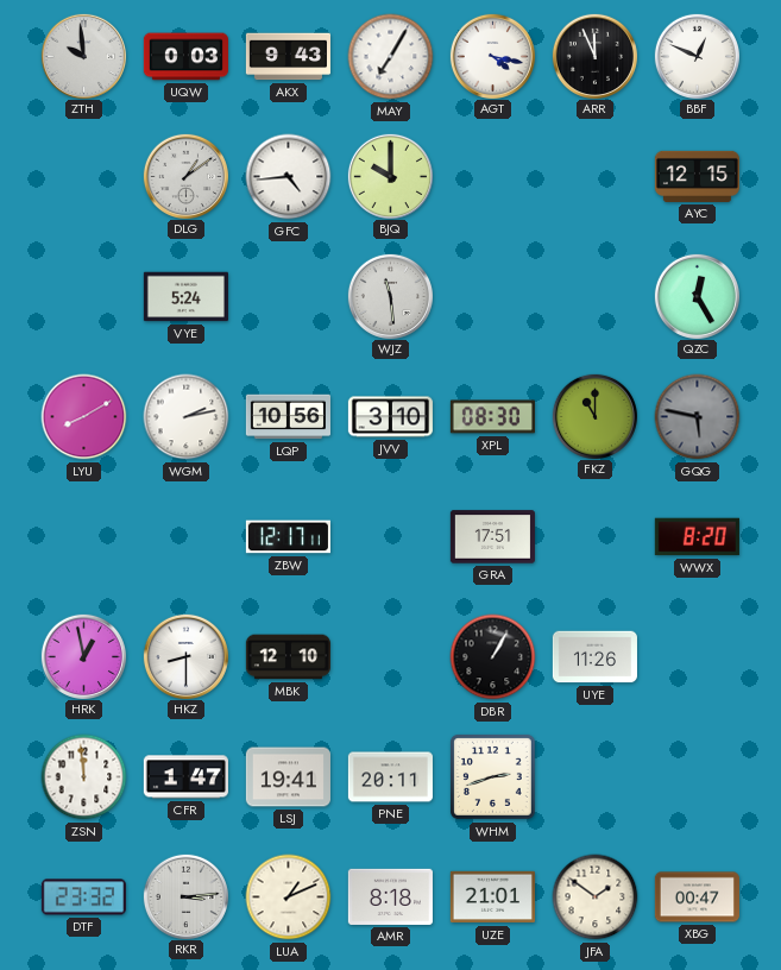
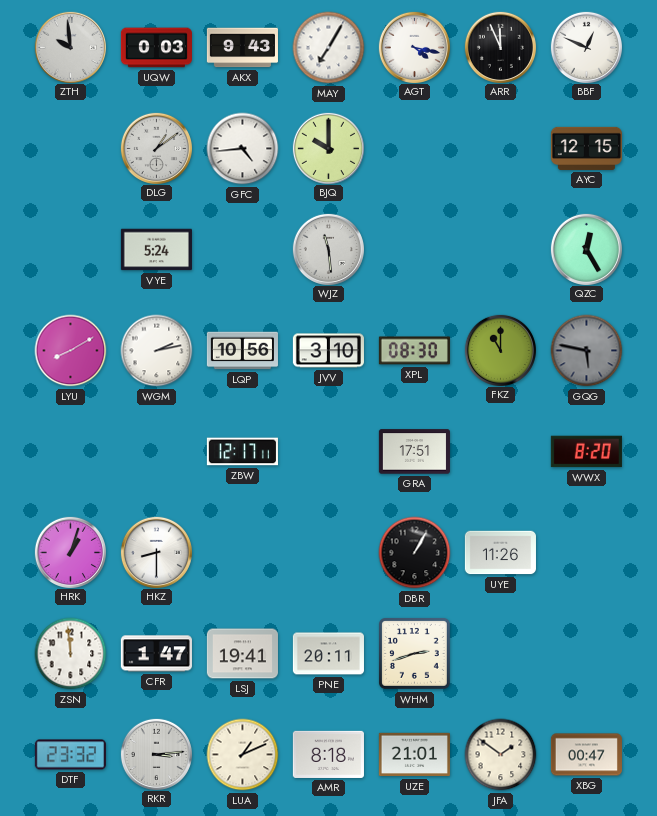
HRK: 12:58 -> 1:03 (70, 552)
MBK: 12:10 -> none (288, 657)
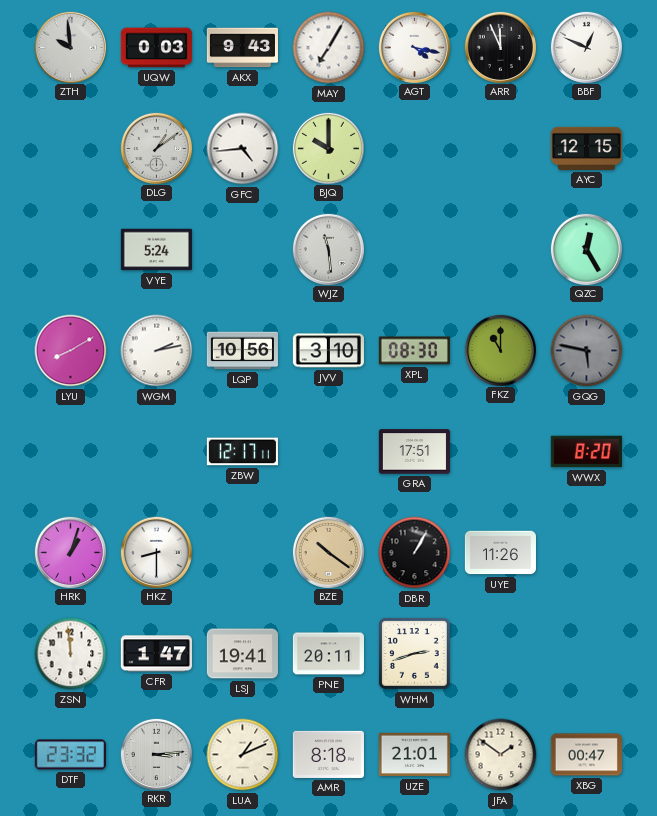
BZE: none -> 10:21 (328, 552)
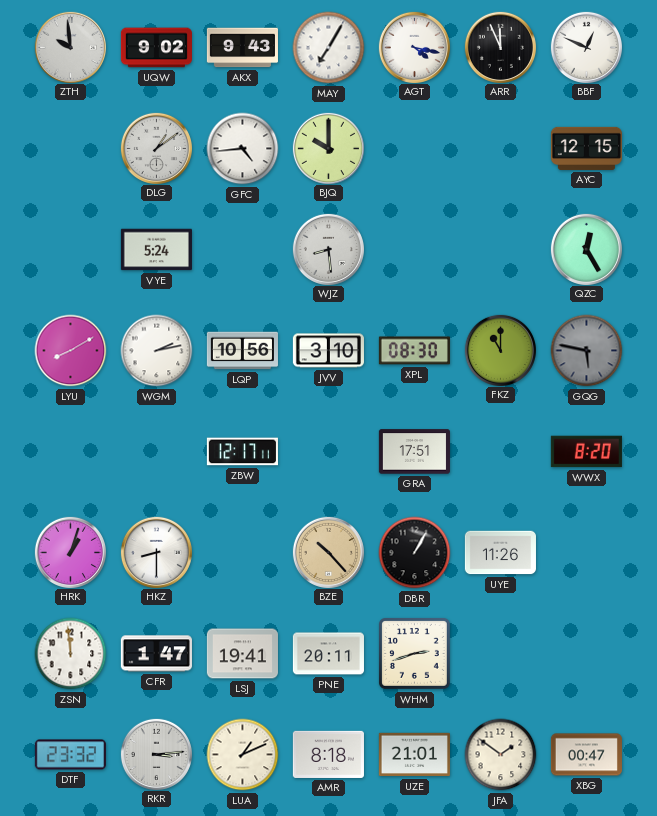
UQW: 0:03 -> 9:02 (156, 48)
WJZ: 11:29 -> 8:29 (328, 249)
BZE: 10:21 -> 10:23 (328, 552)
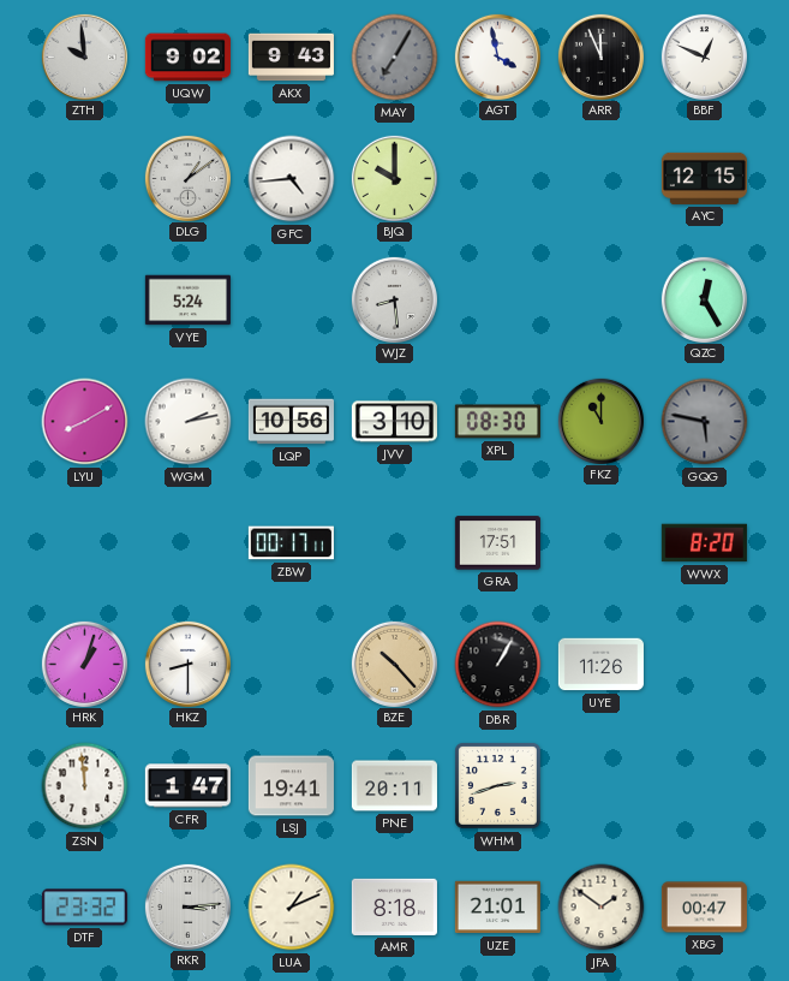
MAY dial: white -> grey (395, 58)
AGT: 4:17 -> 3:58 (497, 57)
ZBW: 12:17 -> 00:17 (291, 543)
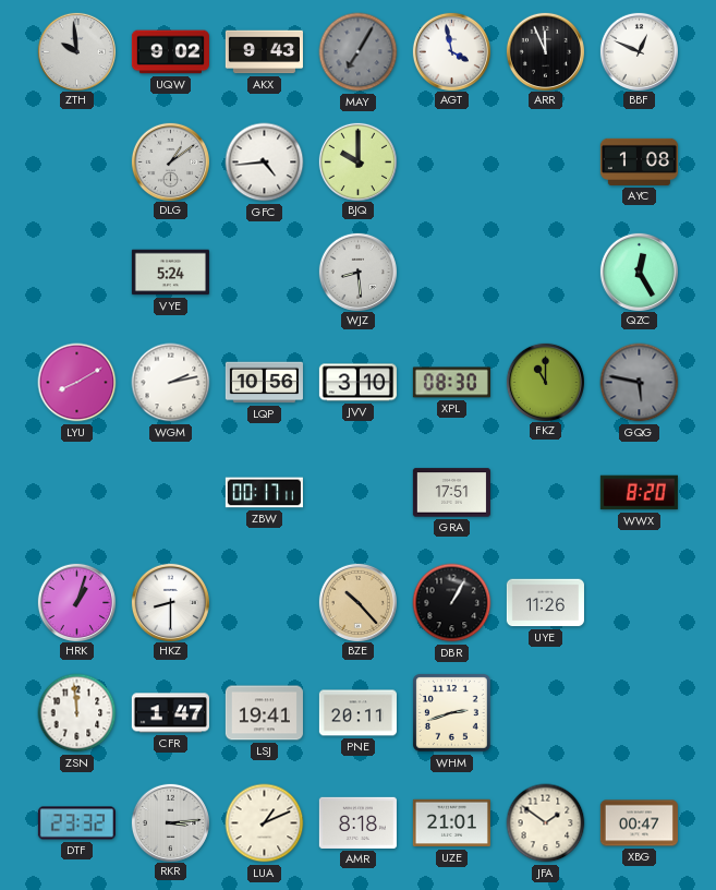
AYC: 12:15 -> 1:08 (639, 161)
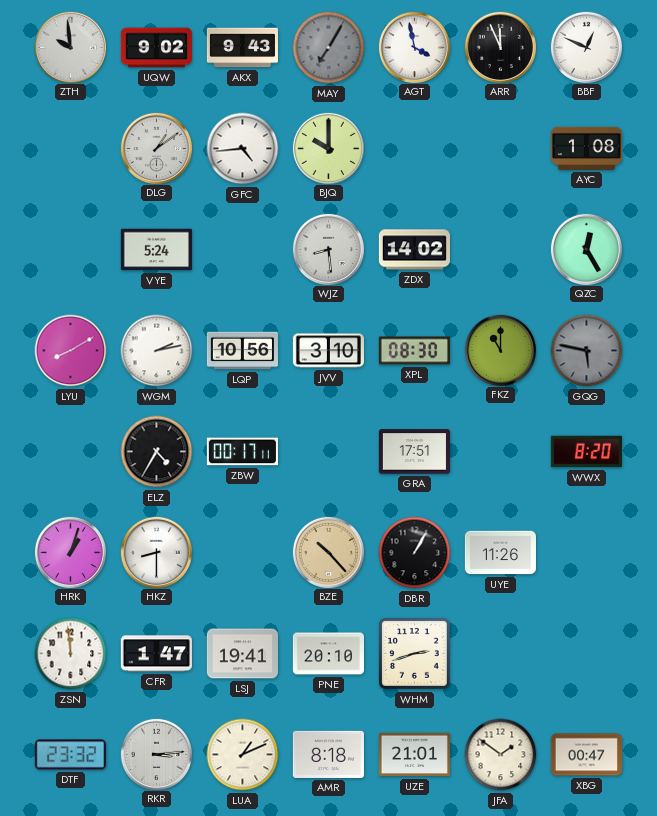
ZDX: none -> 14:02 (414, 250)
ELZ: none -> 4:35 (157, 452)
PNE: 20:11 -> 20:10 (328, 654)
